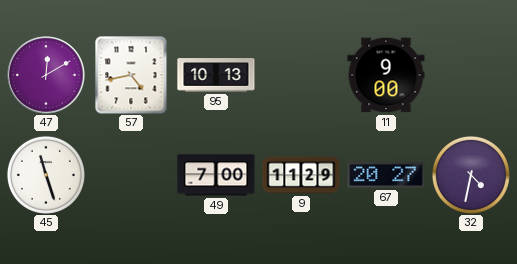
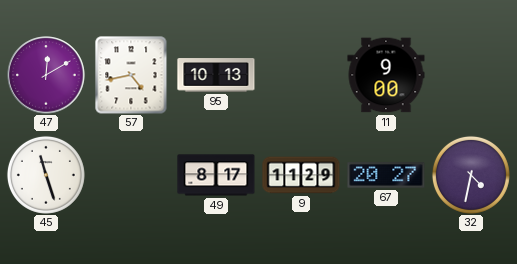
49: 7:00 -> 8:17 (216, 175)
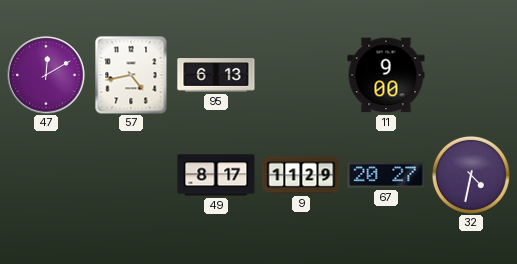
95: 10:13 -> 6:13 (216, 75)
45: 11:27 -> none (46, 175)
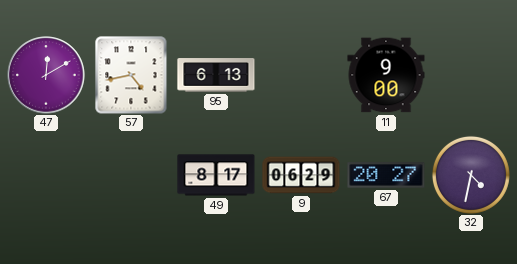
9: 11:29 -> 06:29 (301, 175)
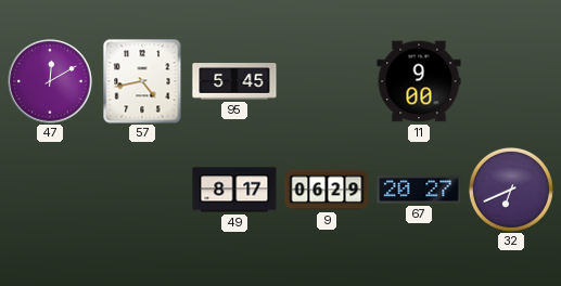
95: 6:13 -> 5:45 (234, 81)
32: 4:32 -> 6:41 (511, 190)
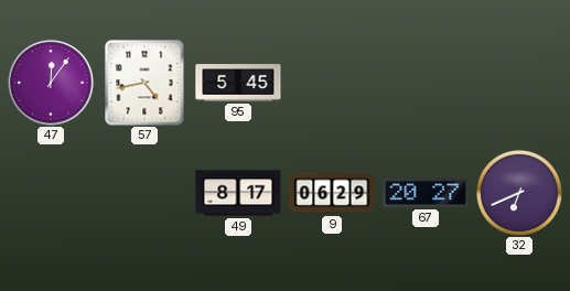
47: 12:10 -> 12:06 (51, 83)
11: 9:00 -> none (419, 81)
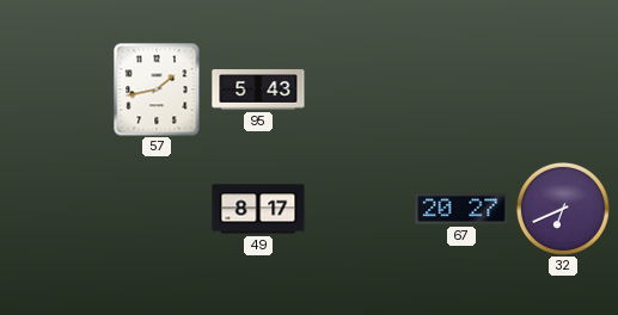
47: 12:06 -> none (51, 83)
57: 4:43 -> 1:43 (157, 89)
95: 5:45 -> 5:43 (258, 89)
9: 06:29 -> none (332, 193)
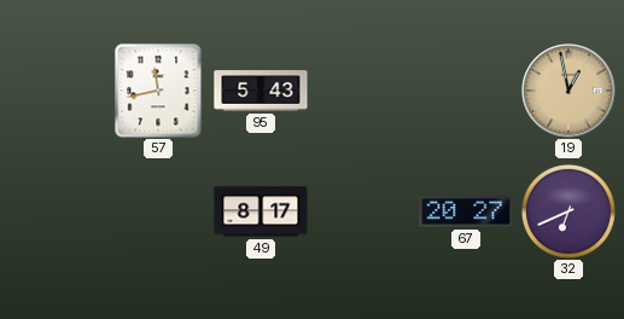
57: 1:43 -> 11:43 (158, 91)
19: none -> 12:58 (568, 91)
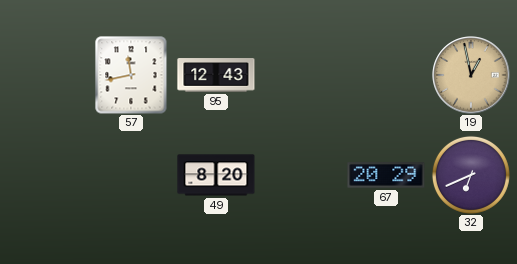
95: 5:43 -> 12:43 (216, 75)
49: 8:17 -> 8:20 (216, 175)
67: 20:27 -> 20:29 (386, 175)
